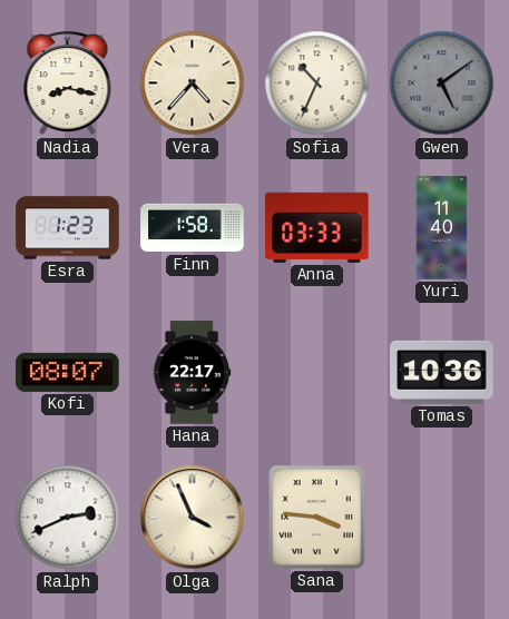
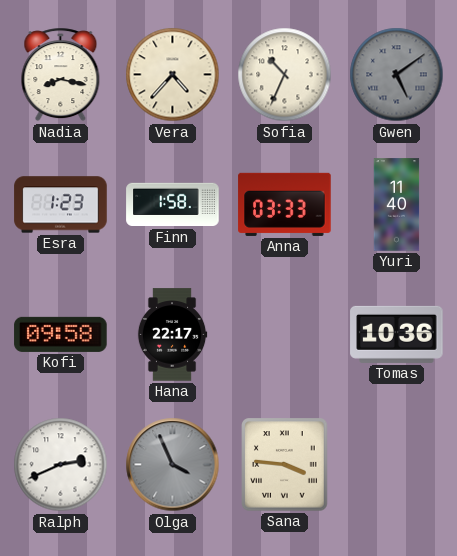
Kofi: 08:07 -> 09:58 (61, 334)
Olga dial: cream -> grey (173, 465)
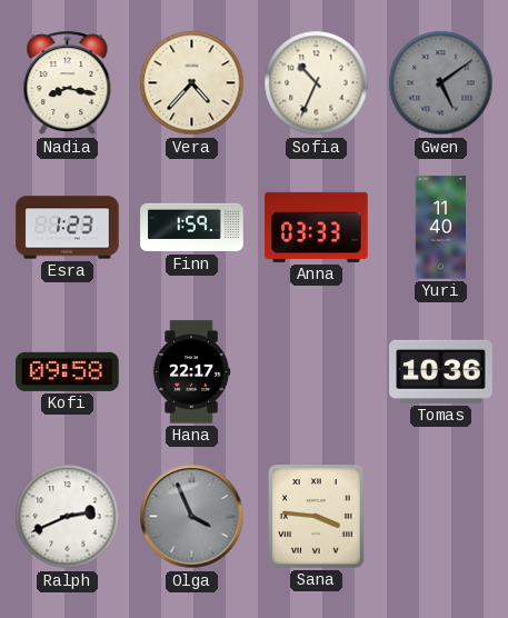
Finn: 1:58 -> 1:59 (192, 228)
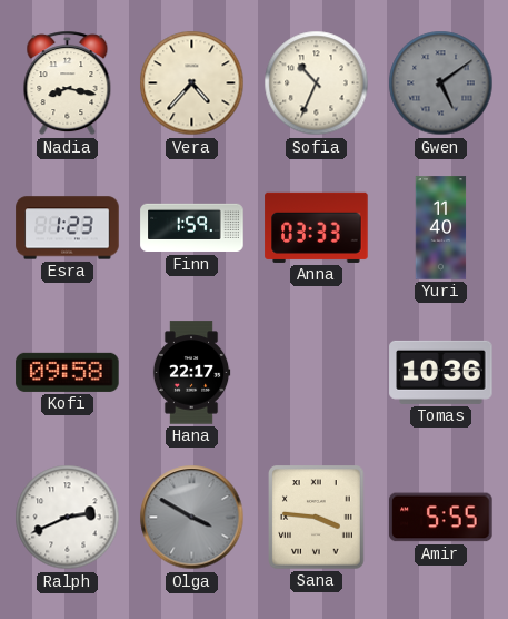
Olga: 3:56 -> 3:50 (192, 518)
Amir: none -> 5:55 (441, 518)
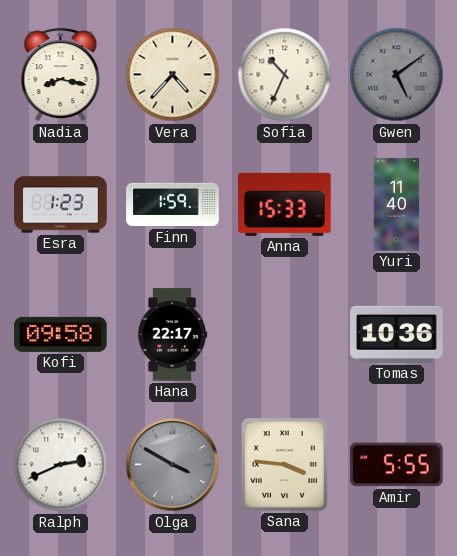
Anna: 03:33 -> 15:33 (285, 204)
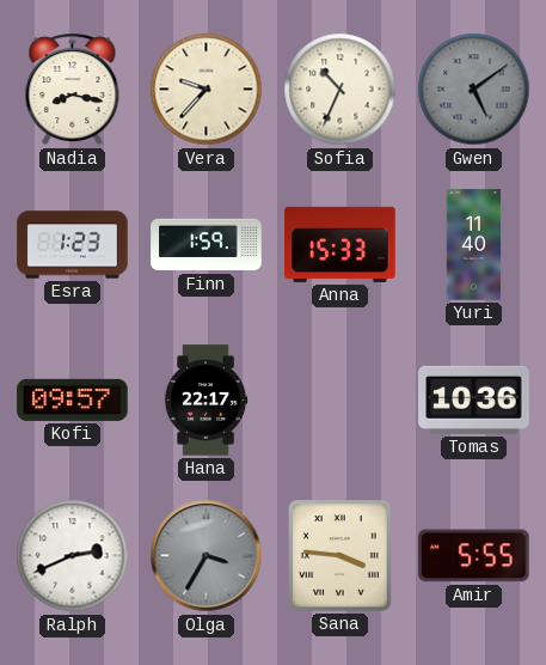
Vera: 4:37 -> 9:37 (207, 90)
Kofi: 09:58 -> 09:57 (73, 399)
Olga: 3:50 -> 3:35 (207, 556)
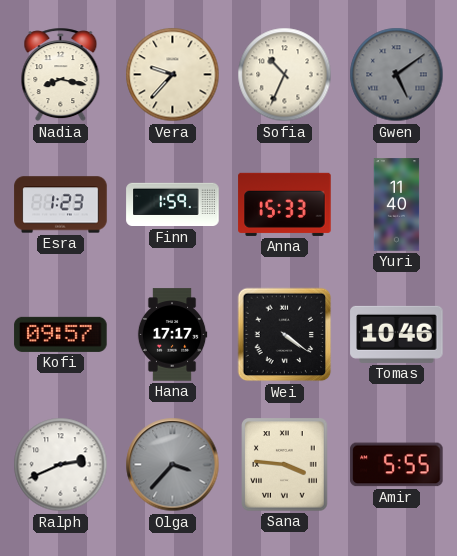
Hana: 22:17 -> 17:17 (172, 335)
Wei: none -> 4:21 (285, 335)
Tomas: 10:36 -> 10:46 (397, 334)
Olga: 3:35 -> 3:37 (173, 465)
